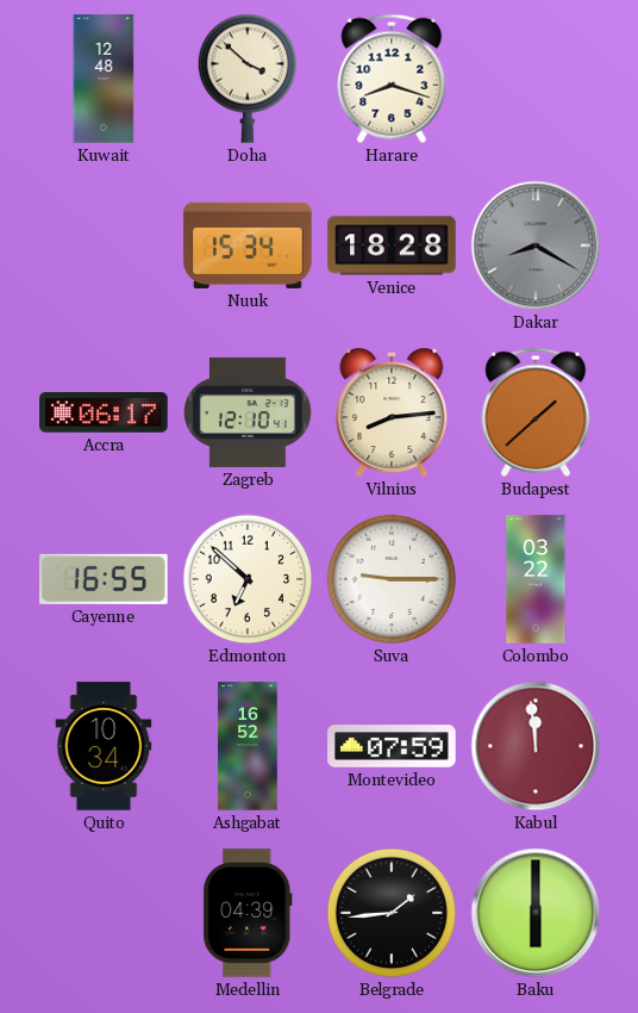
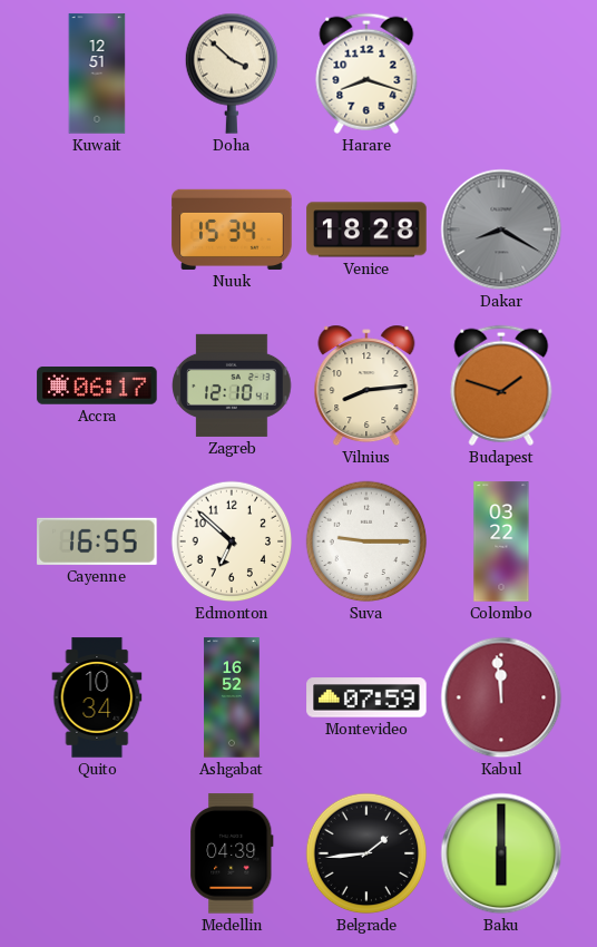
Kuwait: 12:48 -> 12:51 (97, 74)
Budapest: 1:38 -> 1:48 (501, 385)
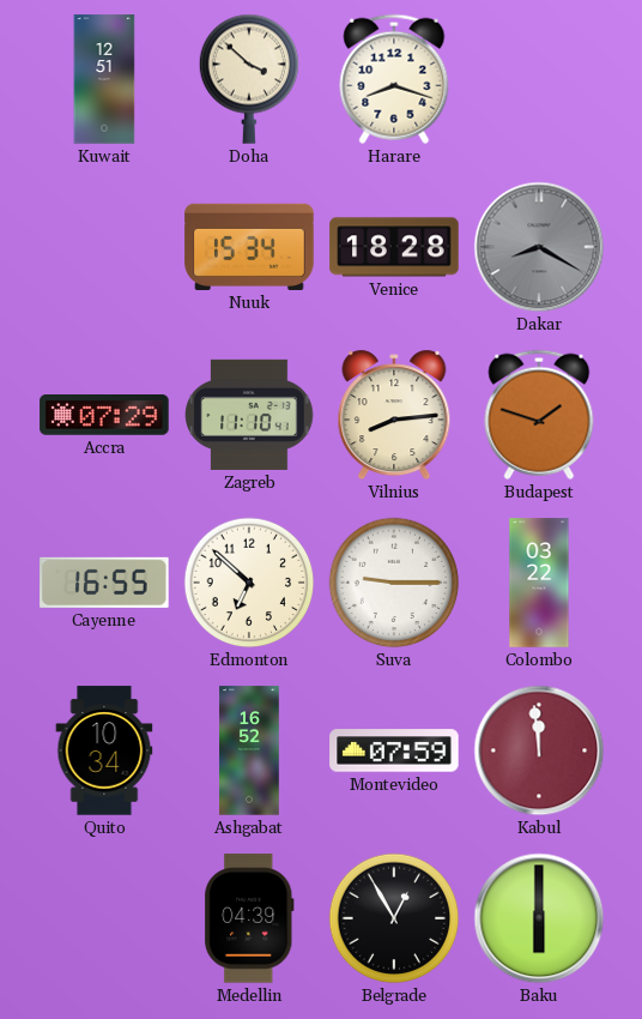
Accra: 06:17 -> 07:29 (104, 416)
Zagreb: 12:10 -> 11:10 (249, 415)
Belgrade: 1:44 -> 12:55 (394, 918)
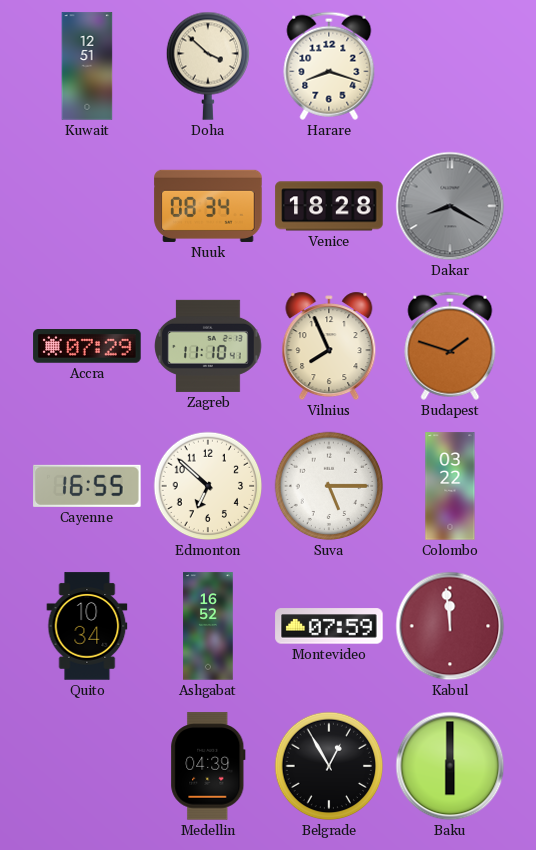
Nuuk: 15:34 -> 08:34 (208, 206)
Vilnius: 8:14 -> 7:56 (329, 346)
Suva: 9:15 -> 5:15 (329, 486)
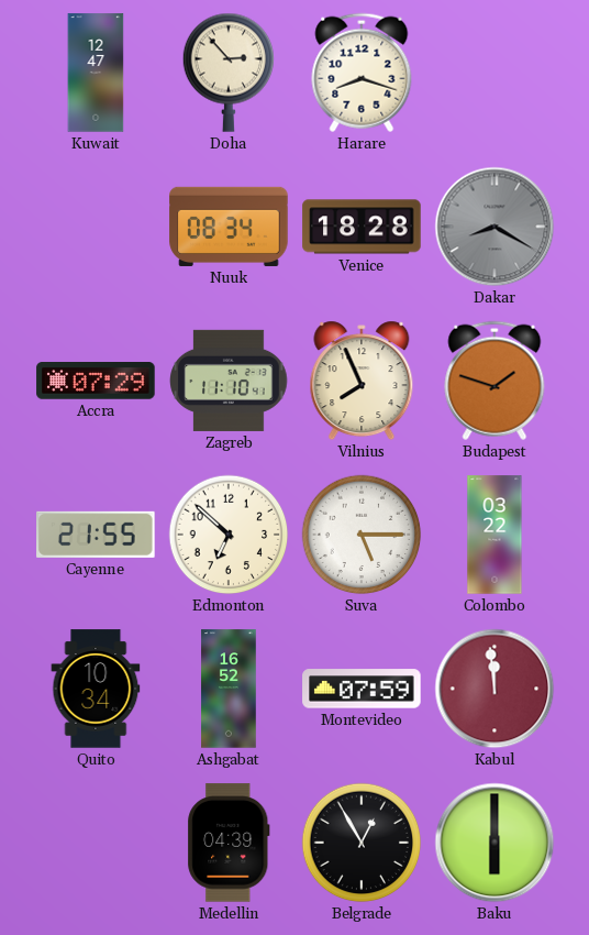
Kuwait: 12:51 -> 12:47 (96, 73)
Doha: 3:52 -> 2:53 (227, 73)
Cayenne: 16:55 -> 21:55 (96, 535)
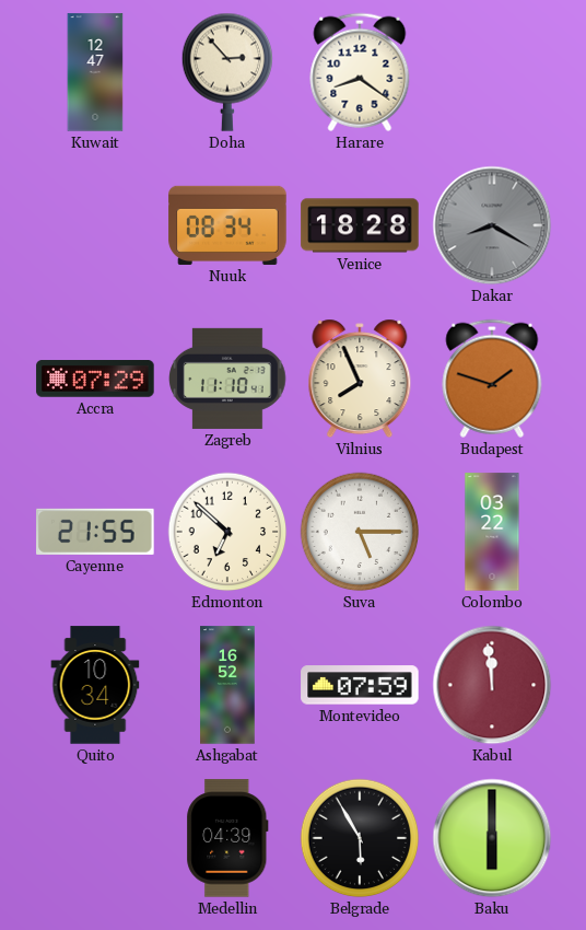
Harare: 8:18 -> 8:21 (360, 72)
Belgrade: 12:55 -> 5:55 (360, 838)
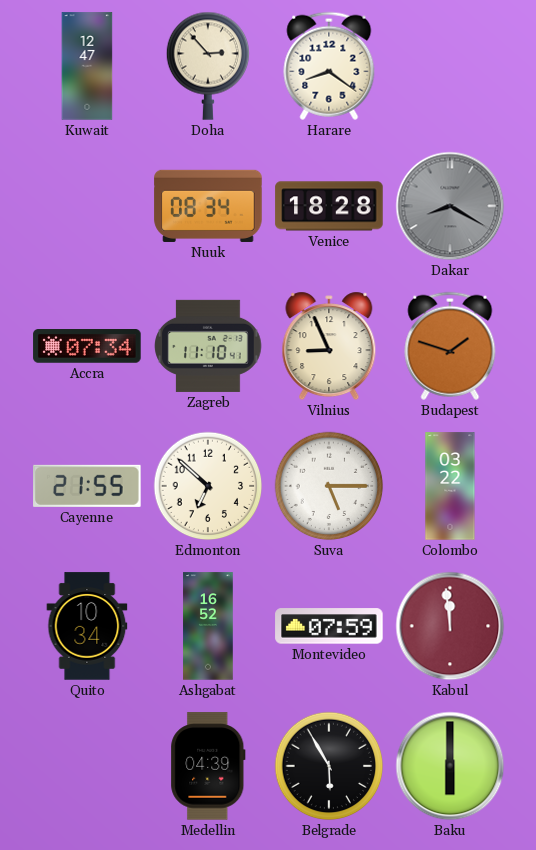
Accra: 07:29 -> 07:34 (87, 347)
Vilnius: 7:56 -> 8:56 (329, 346)
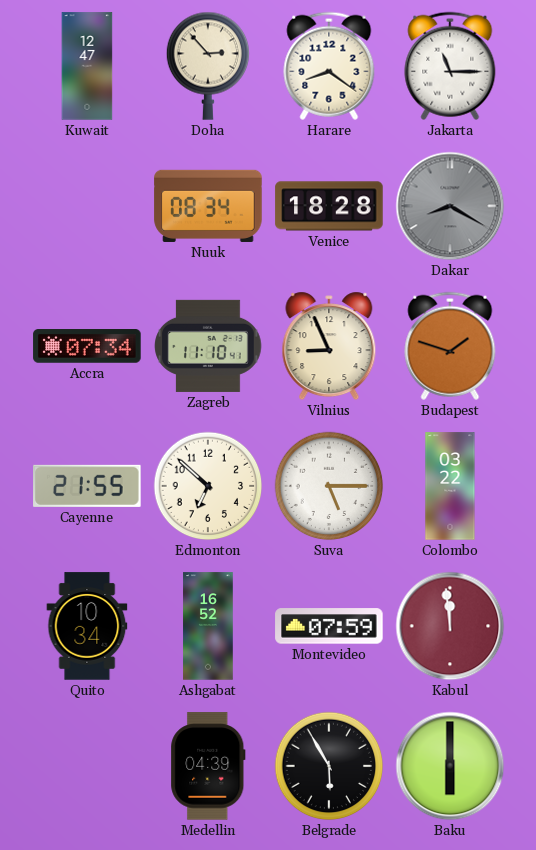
Jakarta: none -> 11:15 (450, 66)
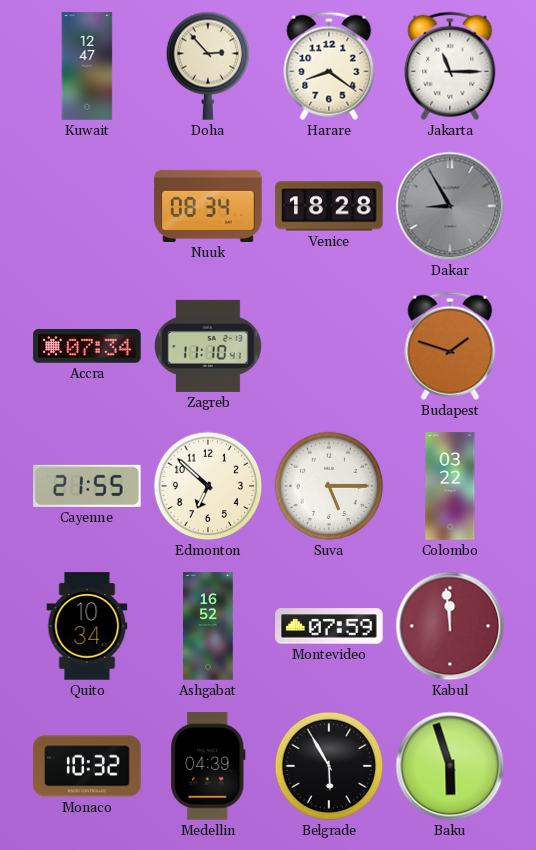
Dakar: 8:20 -> 8:55 (450, 206)
Vilnius: 8:56 -> none (329, 346)
Monaco: none -> 10:32 (87, 766)
Baku: 6:00 -> 5:57 (450, 766)
